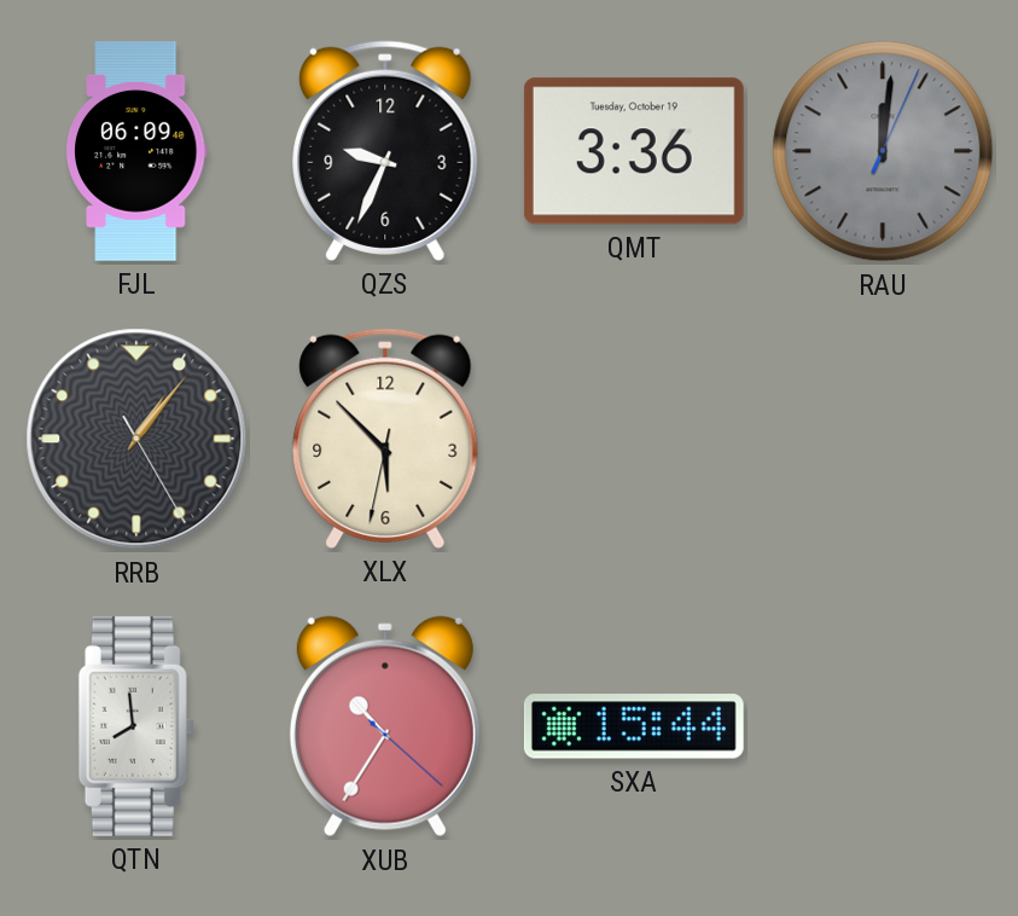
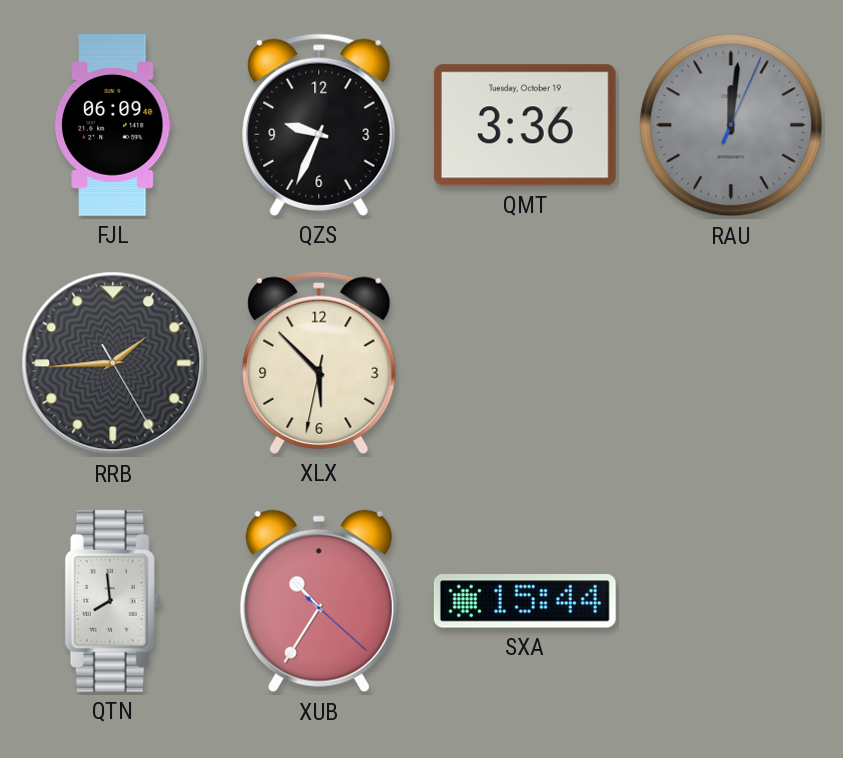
RRB: 1:06 -> 1:44 (113, 363)
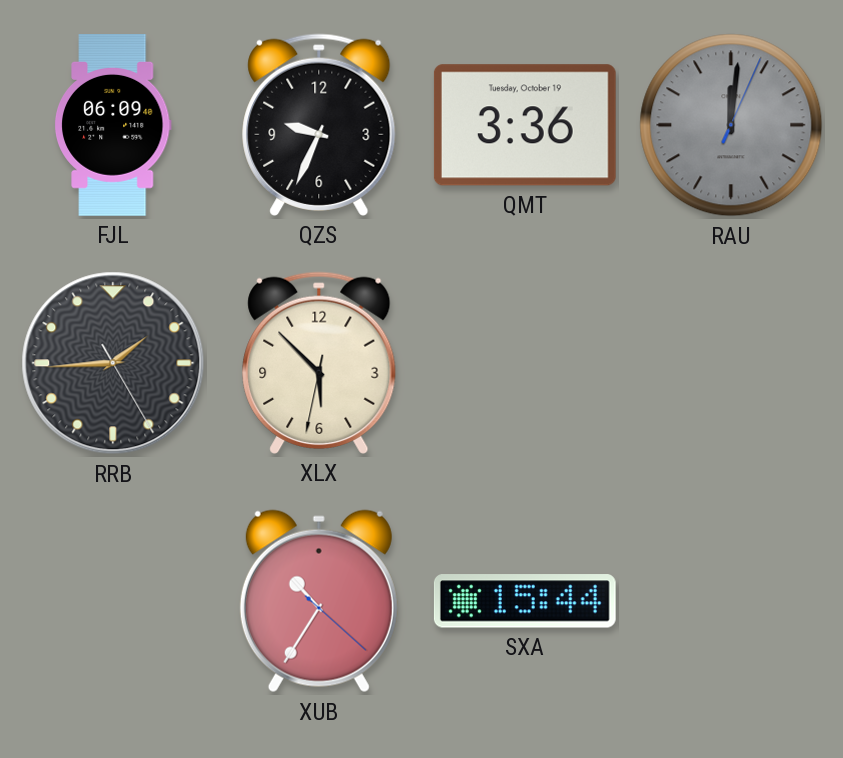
QTN: 7:59 -> none (113, 601)
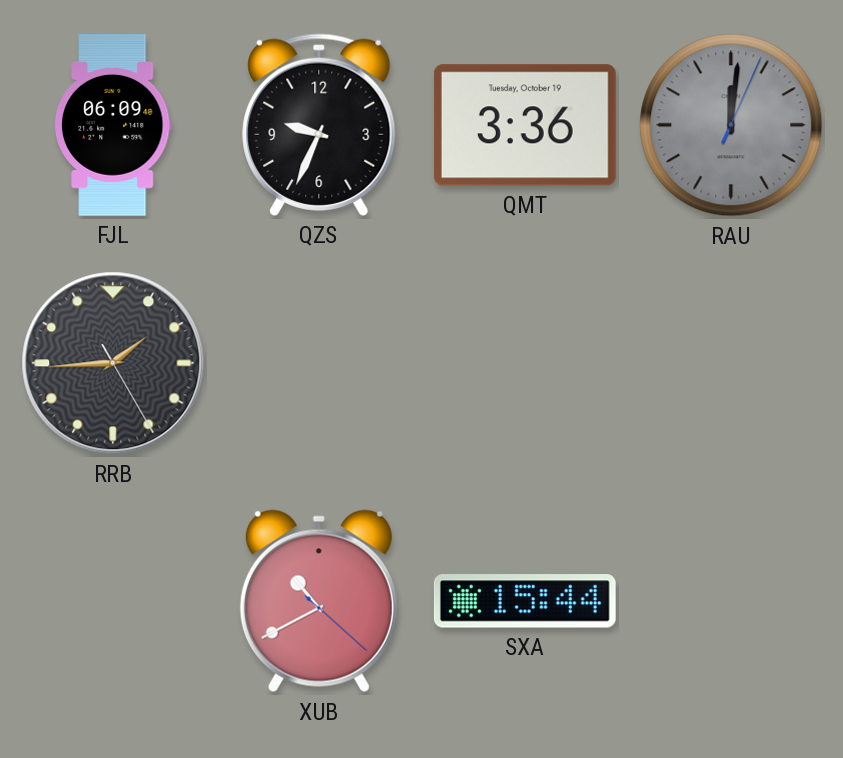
XLX: 5:52 -> none (319, 363)
XUB: 10:35 -> 10:40 (319, 601)
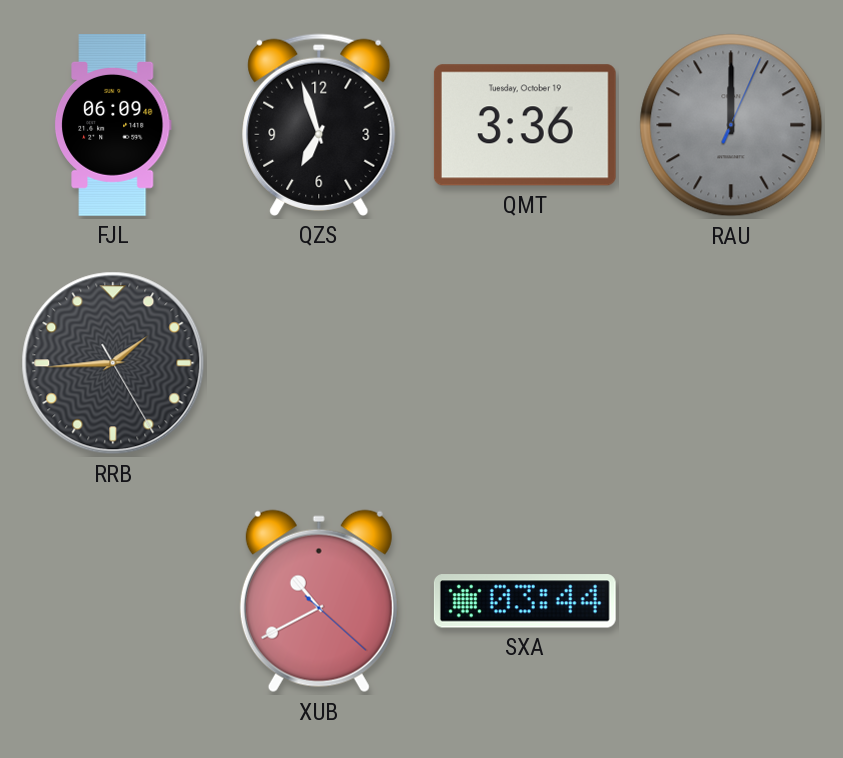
QZS: 9:34 -> 6:57 (319, 125)
RAU: 12:01 -> 12:00 (731, 125)
SXA: 15:44 -> 03:44 (525, 601)
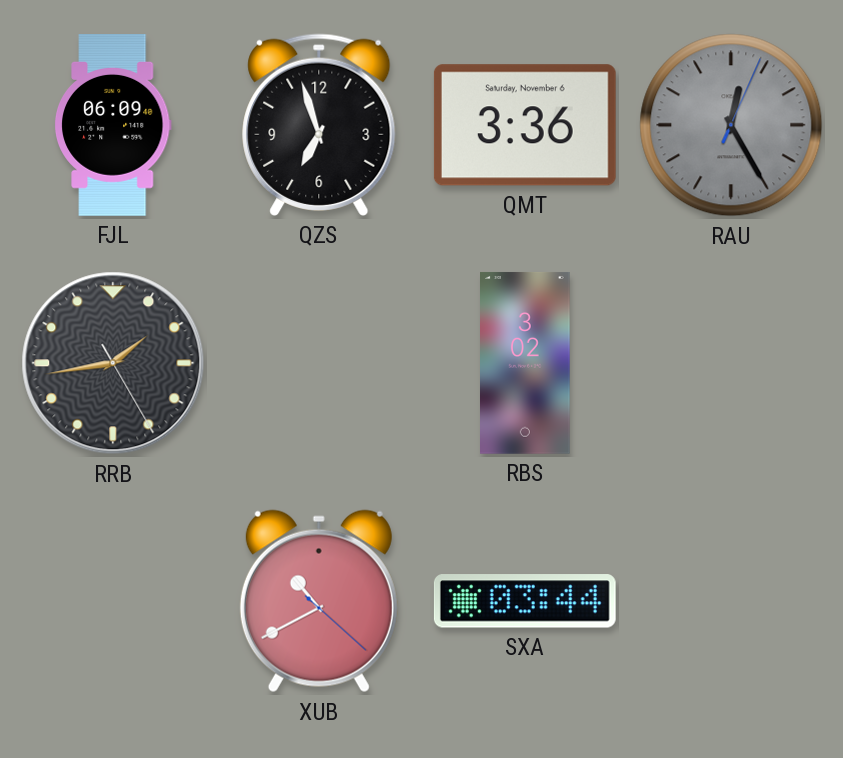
QMT date: Tuesday, October 19 -> Saturday, November 6 (525, 125)
RAU: 12:00 -> 12:25 (731, 125)
RRB: 1:44 -> 1:43 (113, 363)
RBS: none -> 3:02 (526, 363)
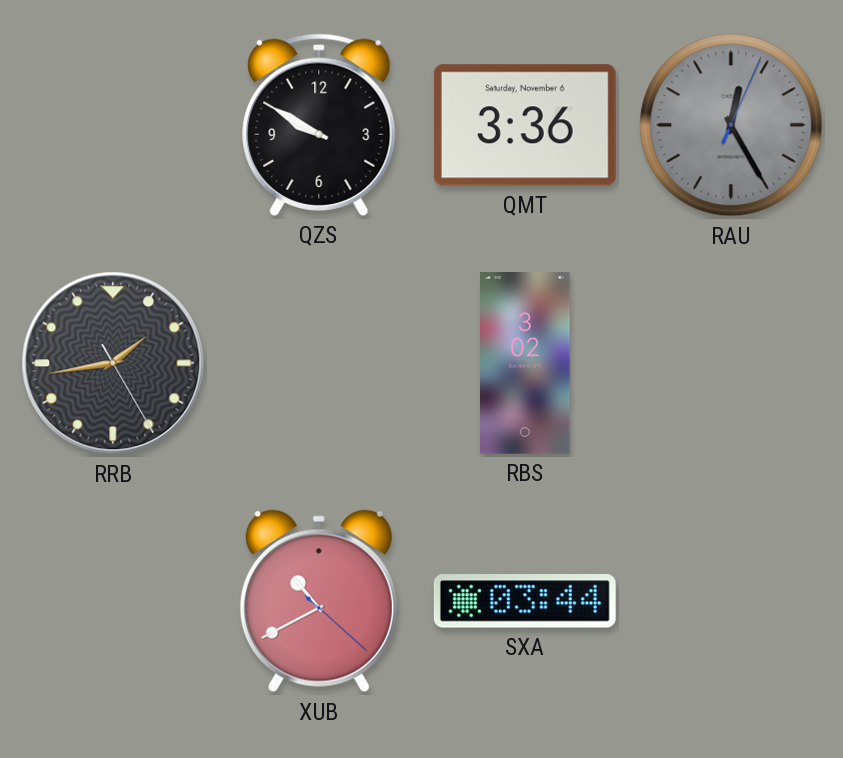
FJL: 06:09 -> none (113, 126)
QZS: 6:57 -> 9:50 (319, 125)
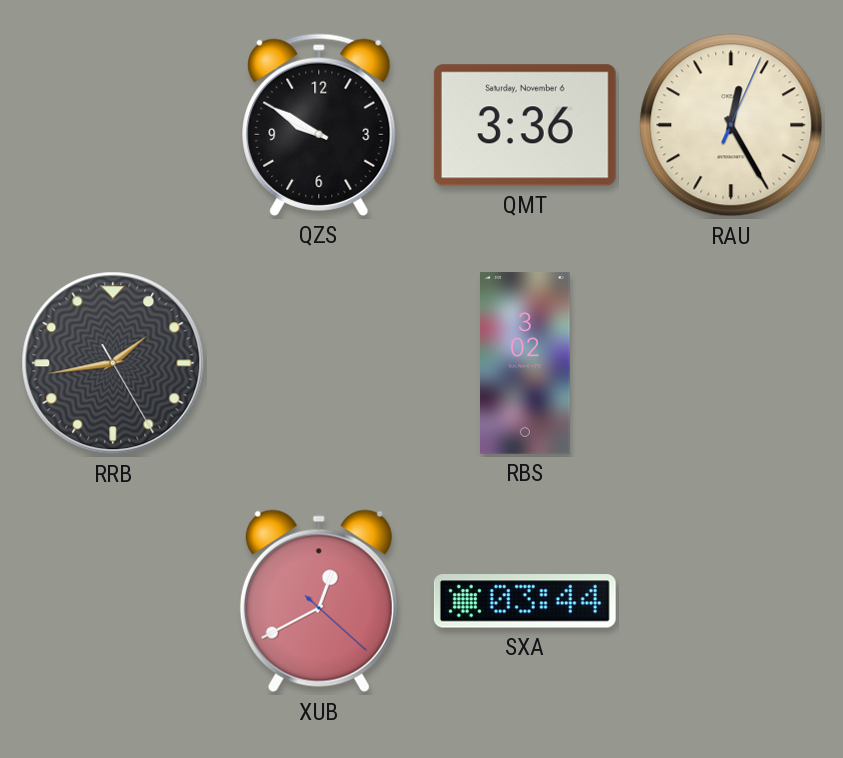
RAU dial: grey -> cream (731, 125)
XUB: 10:40 -> 12:40 (319, 601)
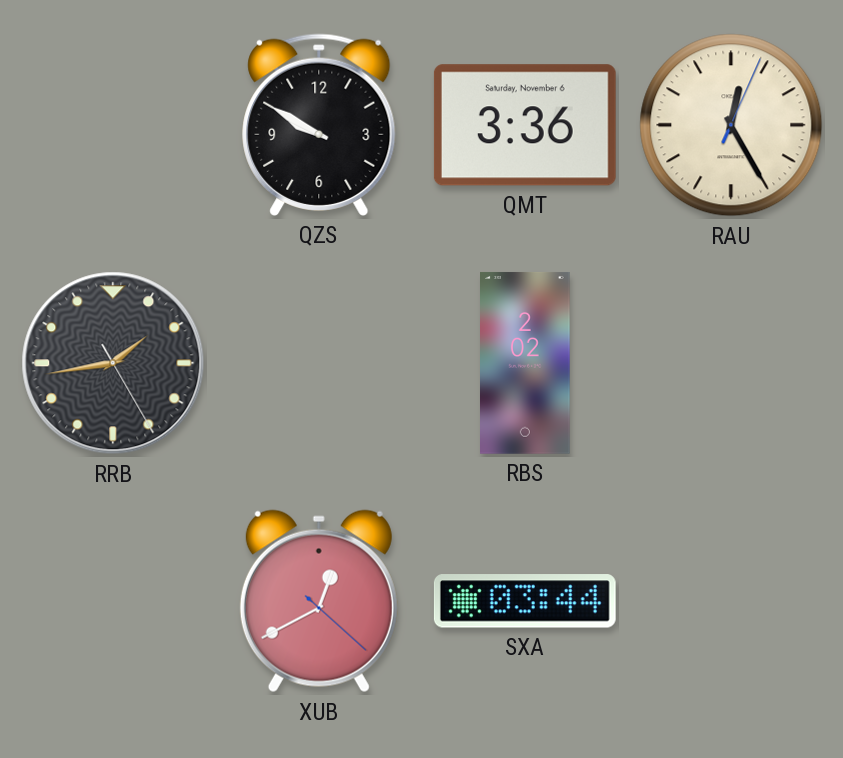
RBS: 3:02 -> 2:02 (526, 363)
